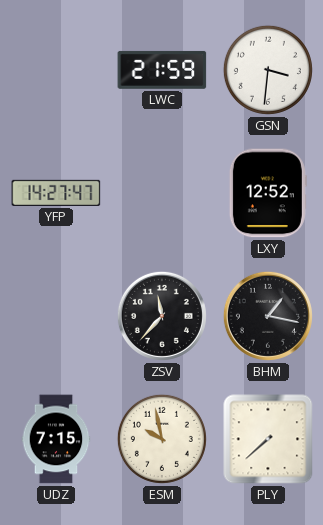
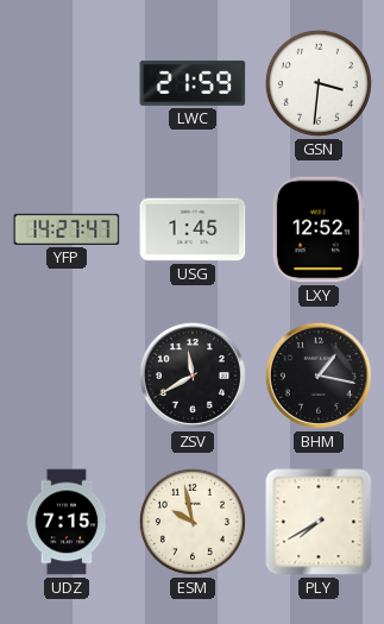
USG: none -> 1:45 (193, 229)
ZSV: 11:37 -> 11:40 (193, 376)
PLY: 7:38 -> 7:40 (319, 522)
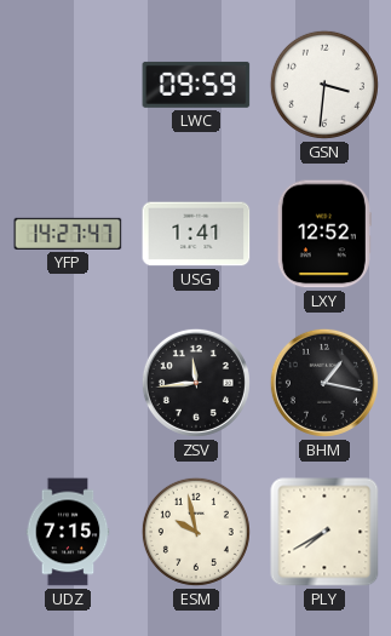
LWC: 21:59 -> 09:59 (196, 85)
USG: 1:45 -> 1:41 (196, 234)
ZSV: 11:40 -> 11:44 (196, 383)
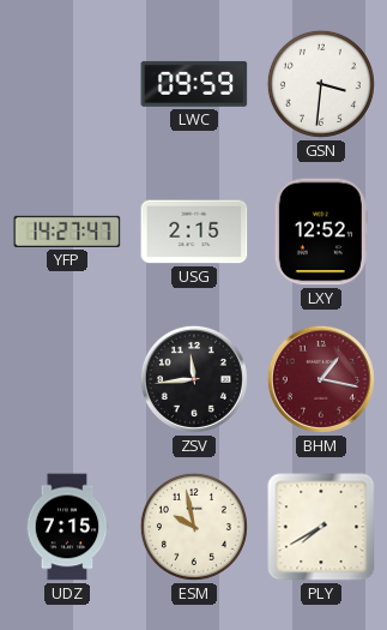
USG: 1:41 -> 2:15 (194, 232)
BHM dial: black -> burgundy (321, 379)
